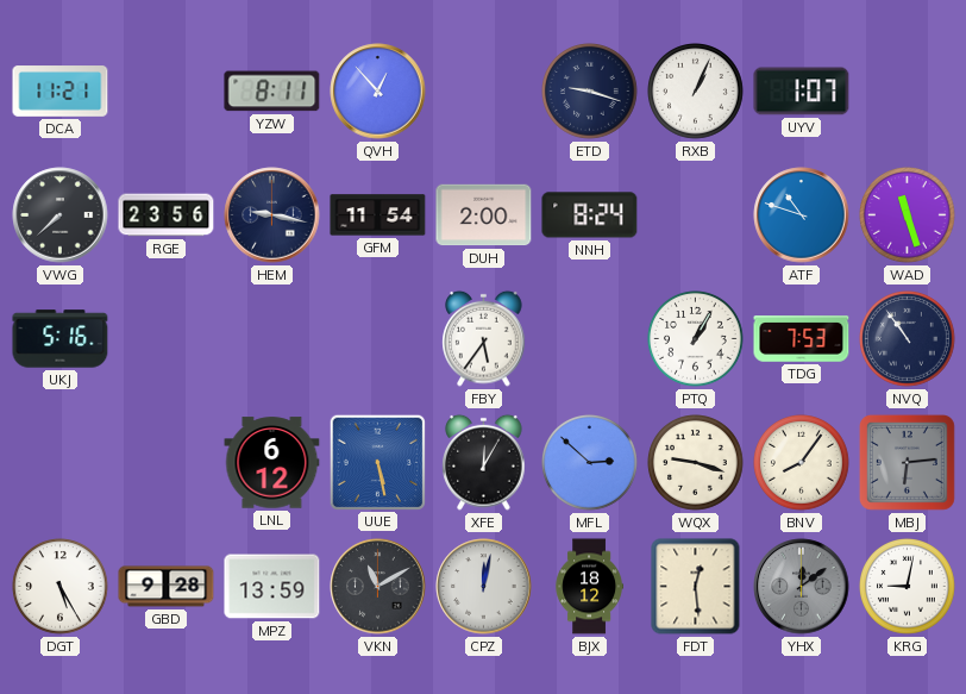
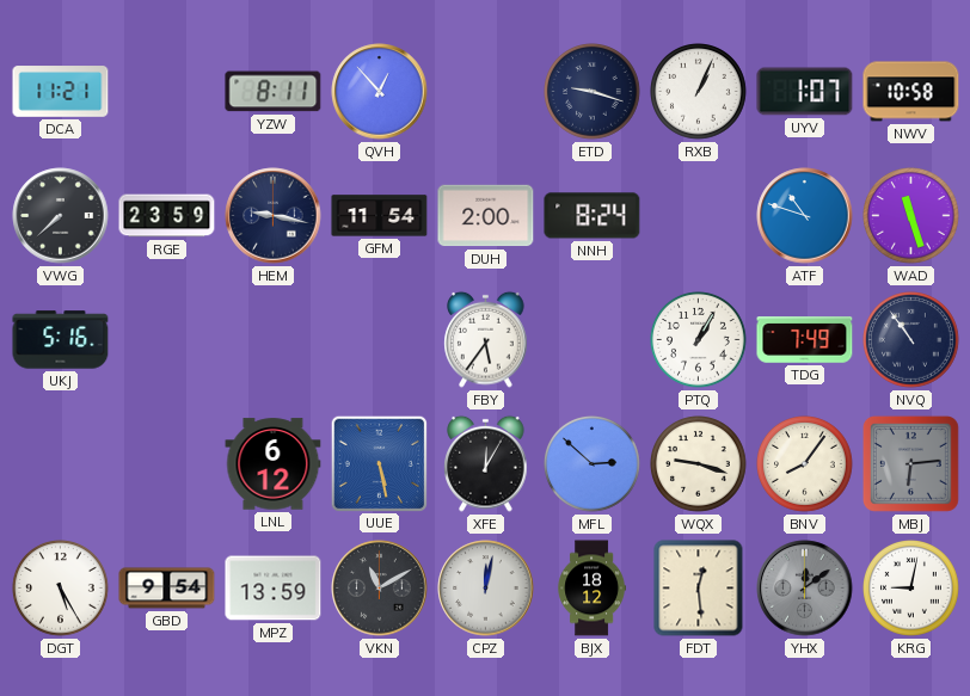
NWV: none -> 10:58 (911, 92)
RGE: 23:56 -> 23:59 (167, 216)
TDG: 7:53 -> 7:49 (805, 340)
GBD: 9:28 -> 9:54 (167, 589)
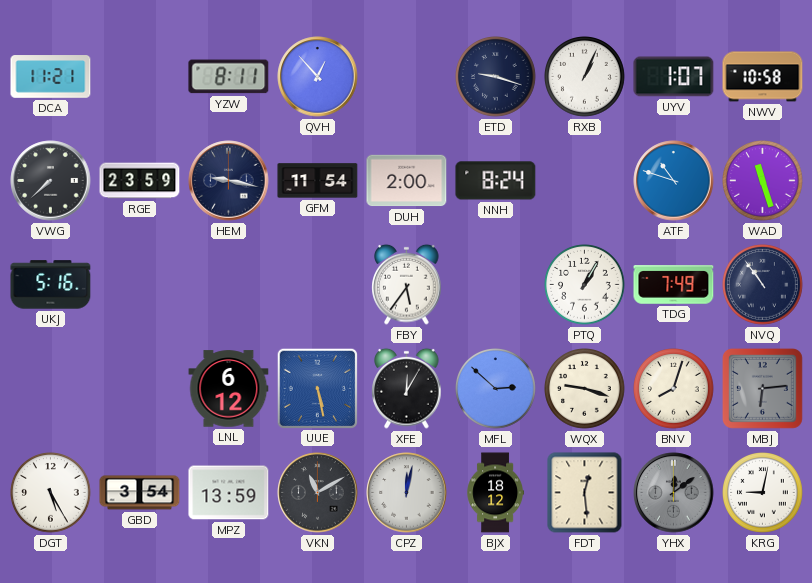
BNV: 8:06 -> 8:03 (674, 389)
GBD: 9:54 -> 3:54 (140, 493)
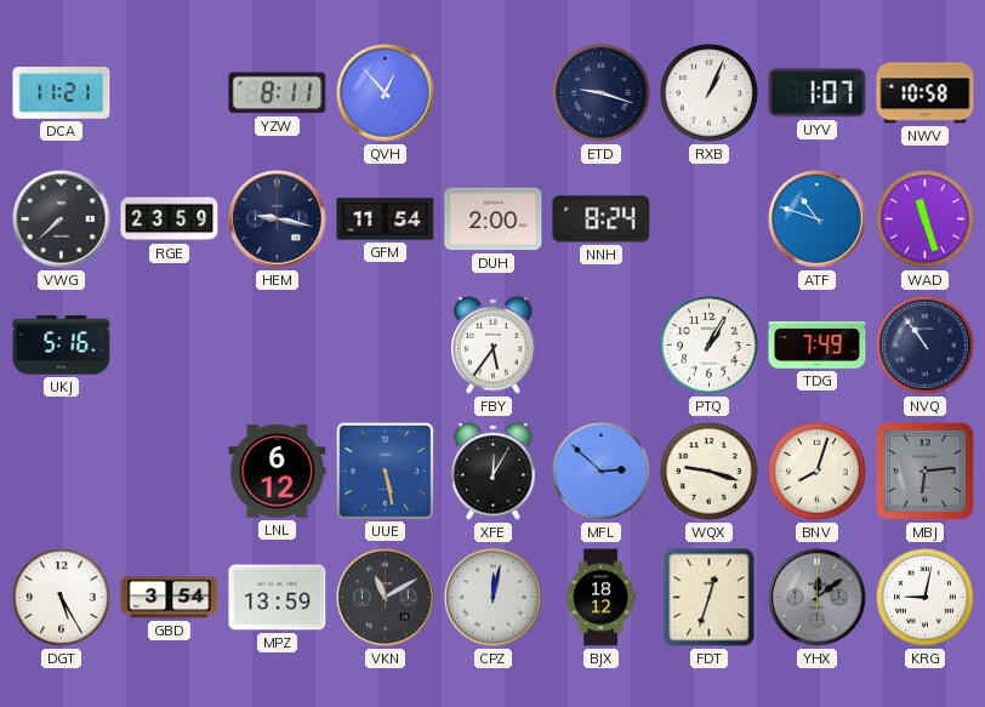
FDT: 12:29 -> 12:33 (710, 598)
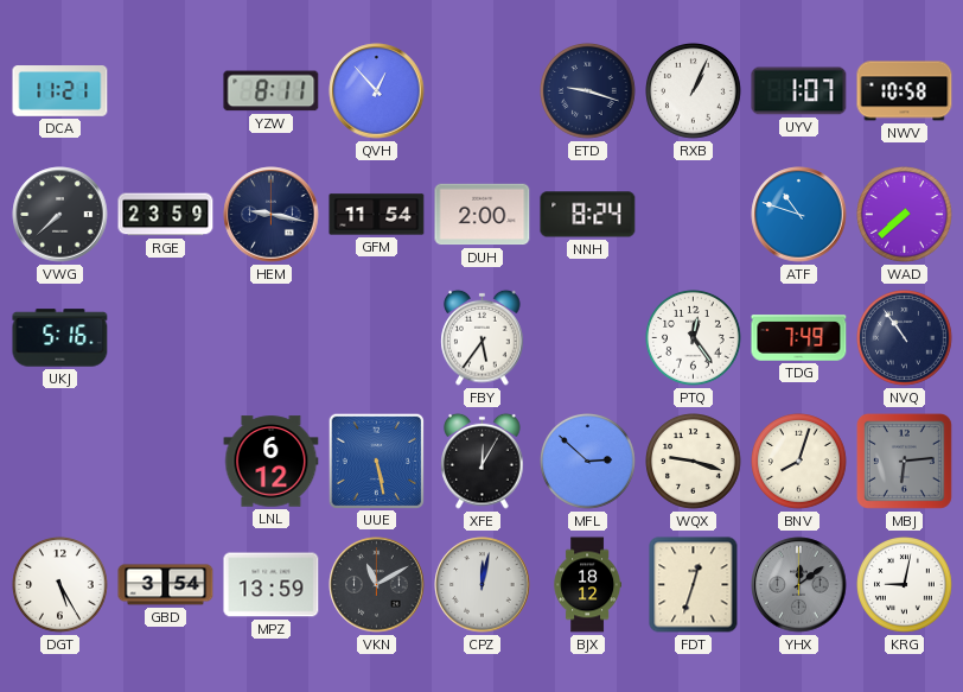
WAD: 11:27 -> 7:38 (905, 215)
PTQ: 1:05 -> 12:24 (694, 338)
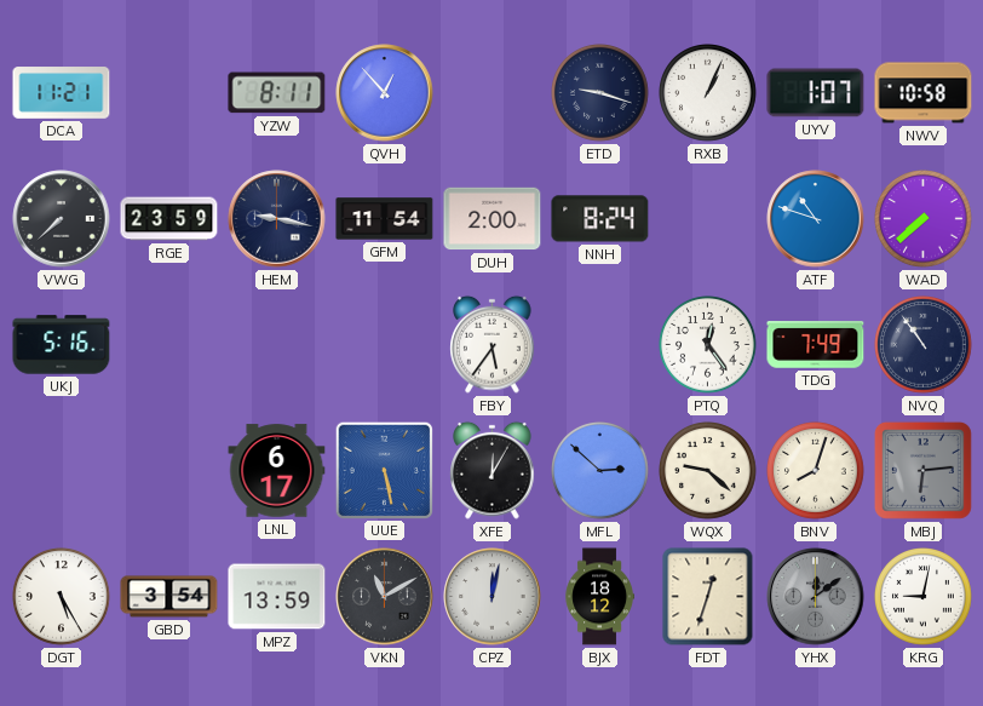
LNL: 6:12 -> 6:17 (277, 471)
WQX: 9:18 -> 9:22 (708, 471)
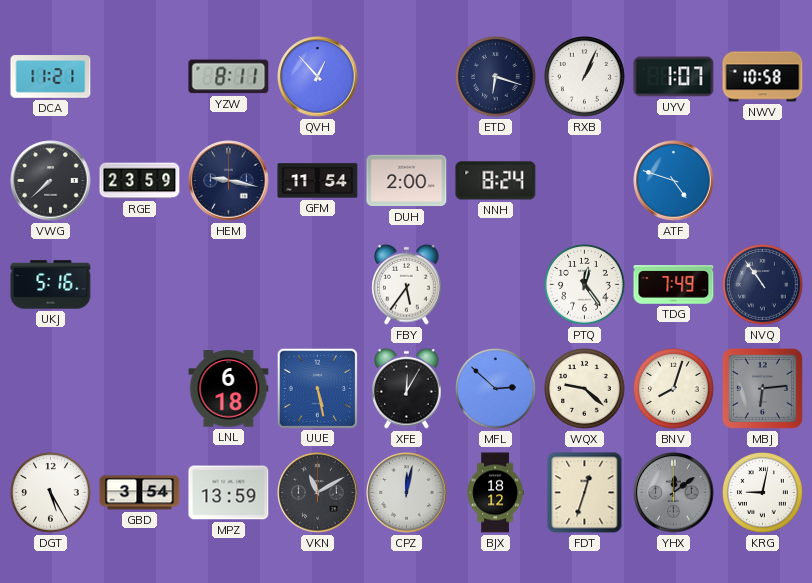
ETD: 9:18 -> 6:18 (496, 77)
ATF: 10:48 -> 4:48 (674, 181)
WAD: 7:38 -> none (924, 219)
LNL: 6:17 -> 6:18 (229, 389)
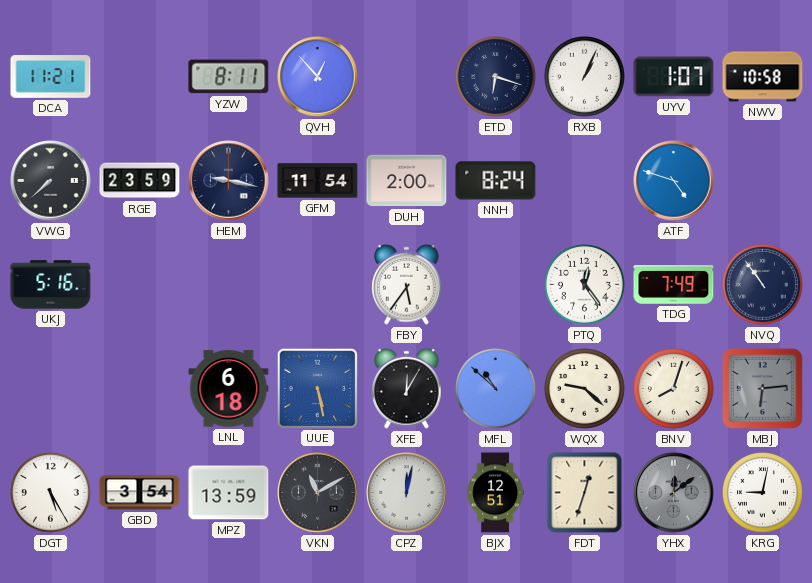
MFL: 2:52 -> 10:52 (496, 389)
BJX: 18:12 -> 12:51 (495, 493)
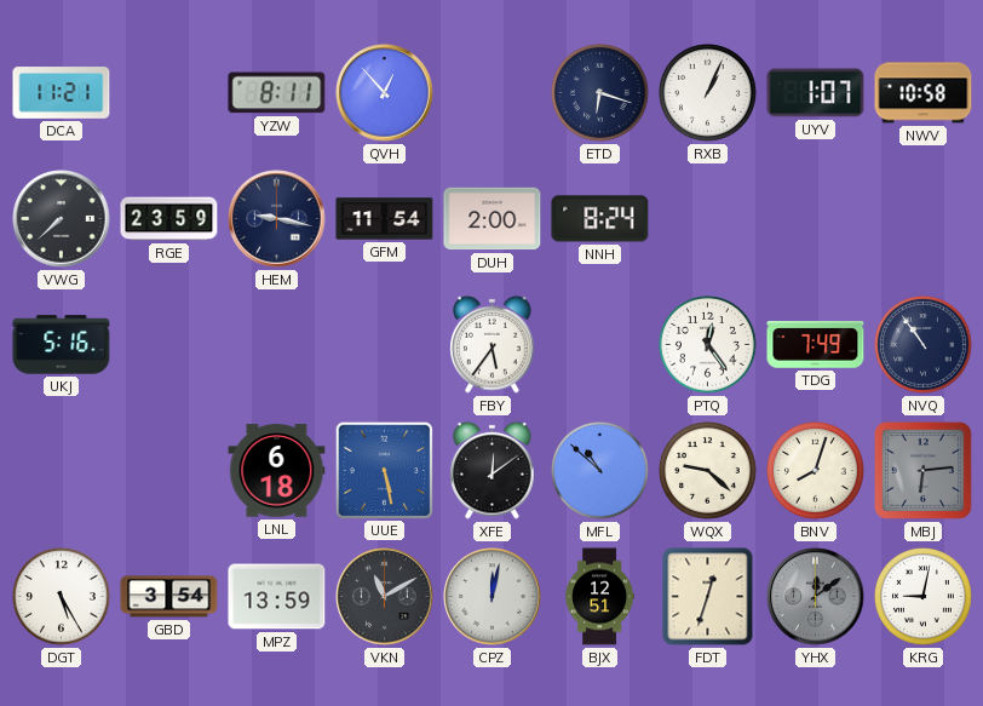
ATF: 4:48 -> none (674, 181)
XFE: 12:05 -> 12:09 (493, 470)
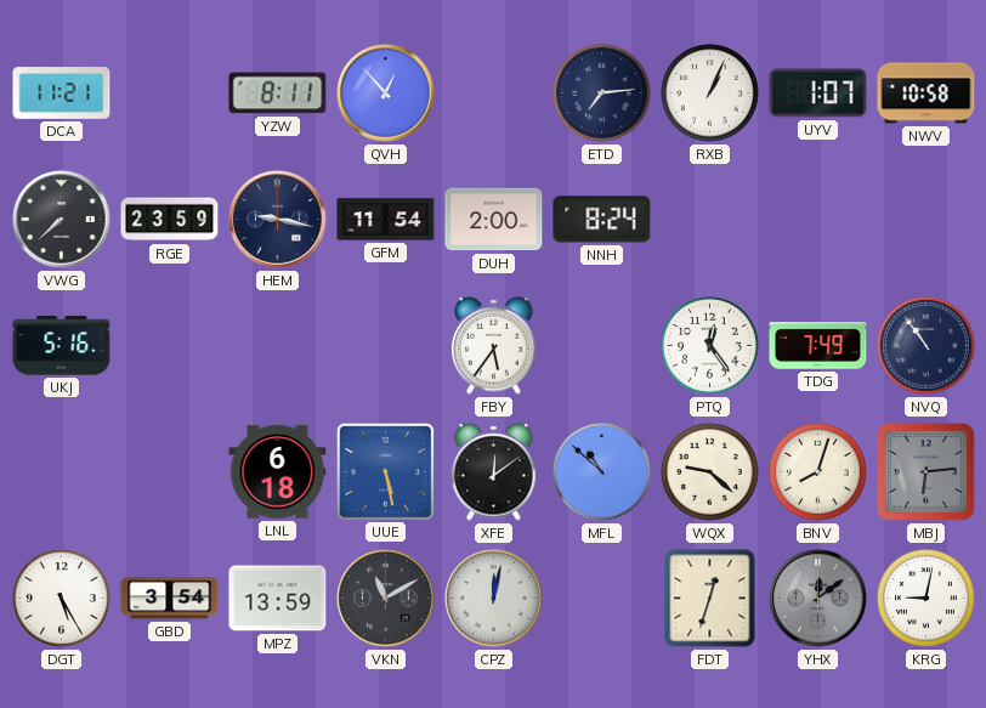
ETD: 6:18 -> 7:14 (602, 94)
BJX: 12:51 -> none (599, 597)
